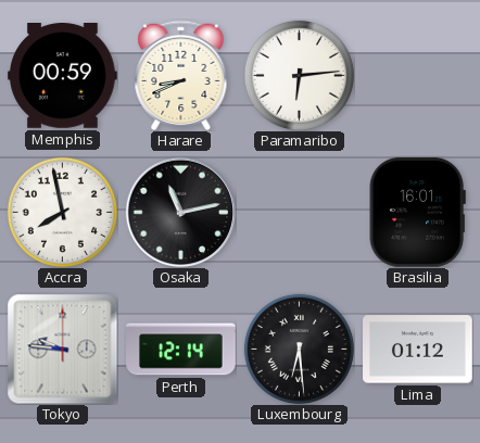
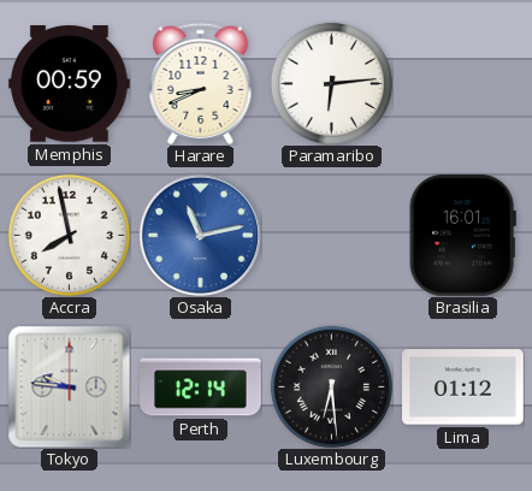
Osaka dial: black -> blue (200, 235)
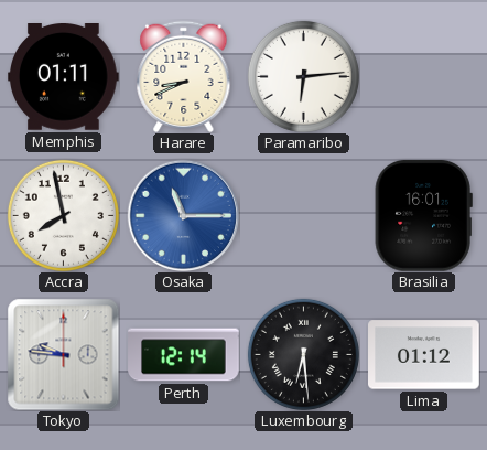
Memphis: 00:59 -> 01:11 (64, 77)
Osaka: 11:13 -> 11:15 (183, 215)
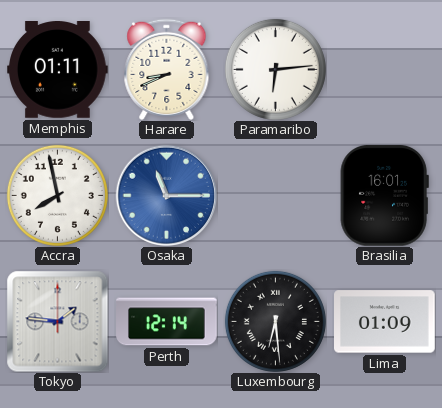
Tokyo: 9:46 -> 1:46 (57, 321)
Lima: 01:12 -> 01:09 (385, 322)
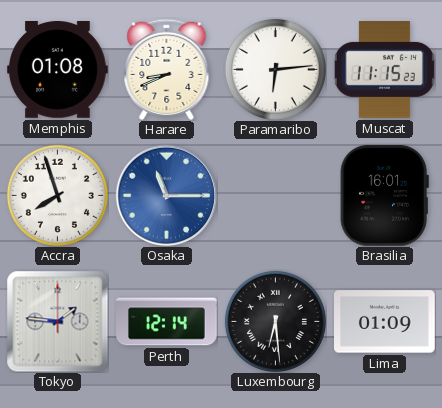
Memphis: 01:11 -> 01:08 (58, 70)
Muscat: none -> 11:15 (384, 70)
Accra: 7:58 -> 7:57 (57, 195)
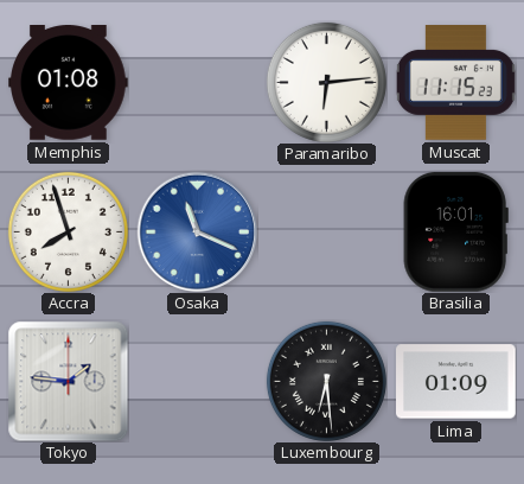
Harare: 8:41 -> none (167, 69)
Osaka: 11:15 -> 11:19 (197, 231)
Perth: 12:14 -> none (167, 322)
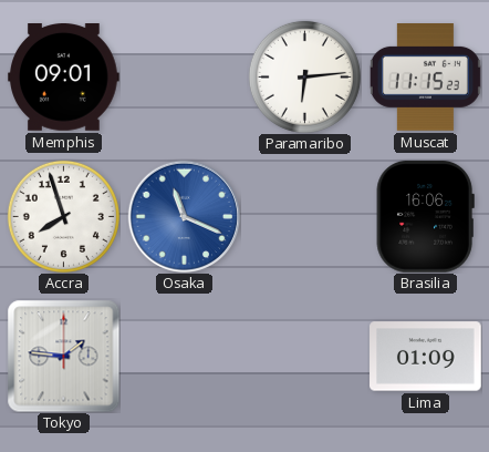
Memphis: 01:08 -> 09:01 (64, 78)
Brasilia: 16:01 -> 16:06 (425, 216)
Luxembourg: 6:29 -> none (326, 381)
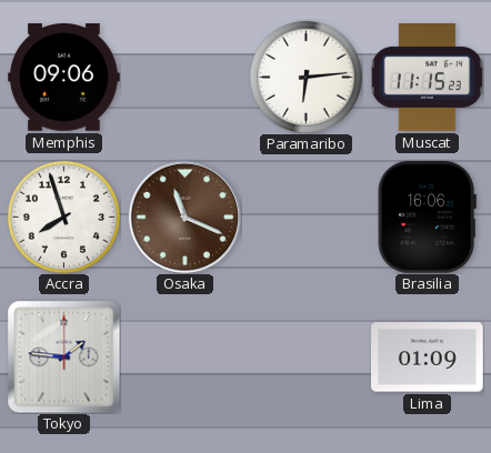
Memphis: 09:01 -> 09:06 (64, 78)
Osaka dial: blue -> brown (184, 217)
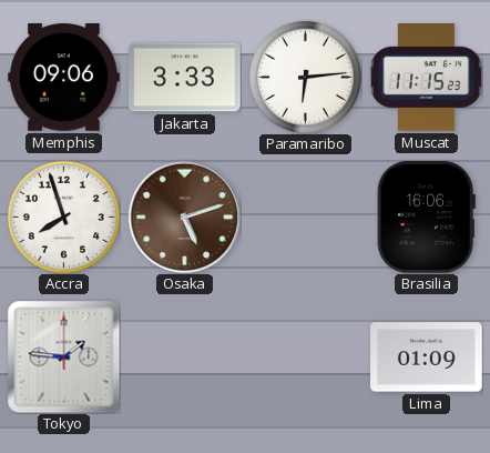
Jakarta: none -> 3:33 (185, 78)
Osaka: 11:19 -> 5:12 (184, 217)
